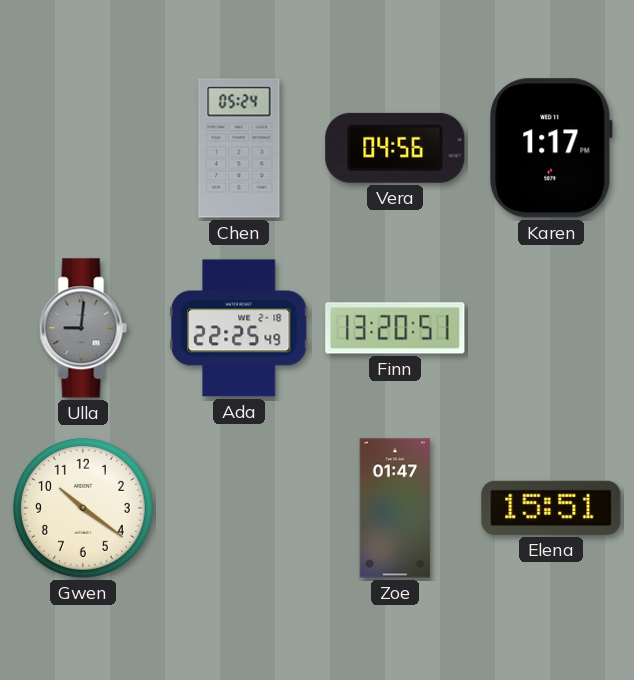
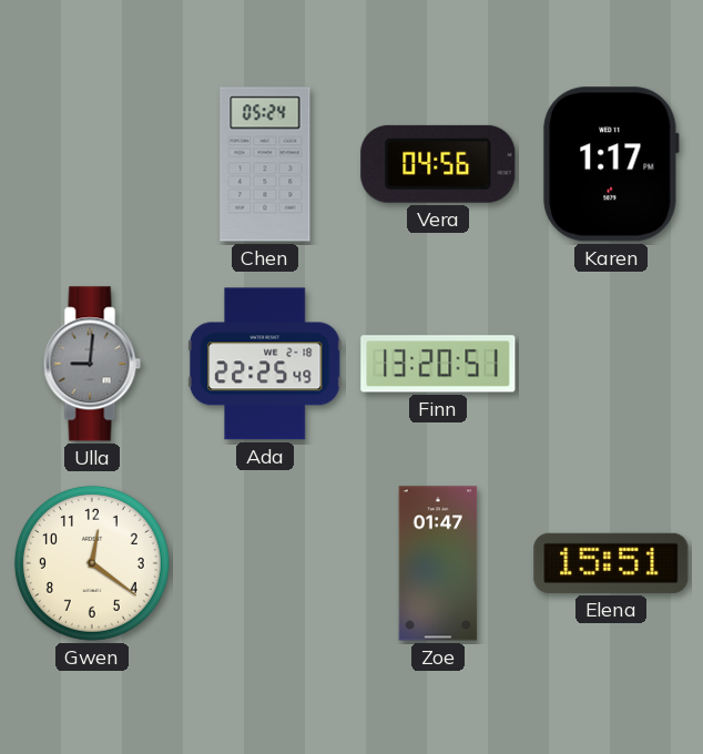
Gwen: 10:21 -> 12:21 (92, 563)
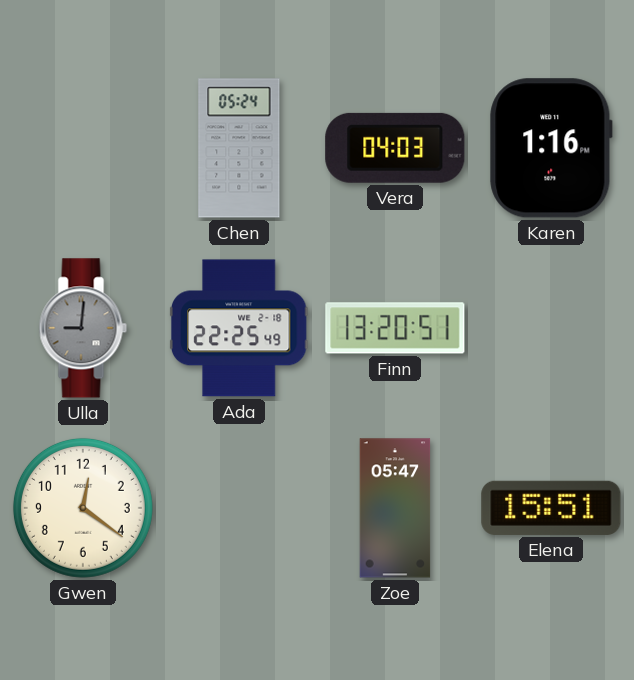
Vera: 04:56 -> 04:03 (395, 148)
Karen: 1:17 -> 1:16 (551, 148)
Zoe: 01:47 -> 05:47 (395, 508)
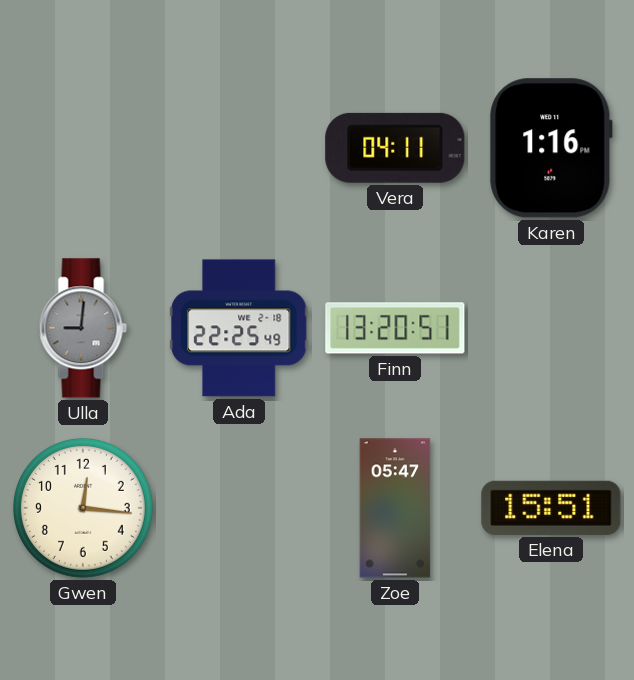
Chen: 05:24 -> none (239, 148)
Vera: 04:03 -> 04:11 (395, 148)
Gwen: 12:21 -> 12:16 (83, 508)
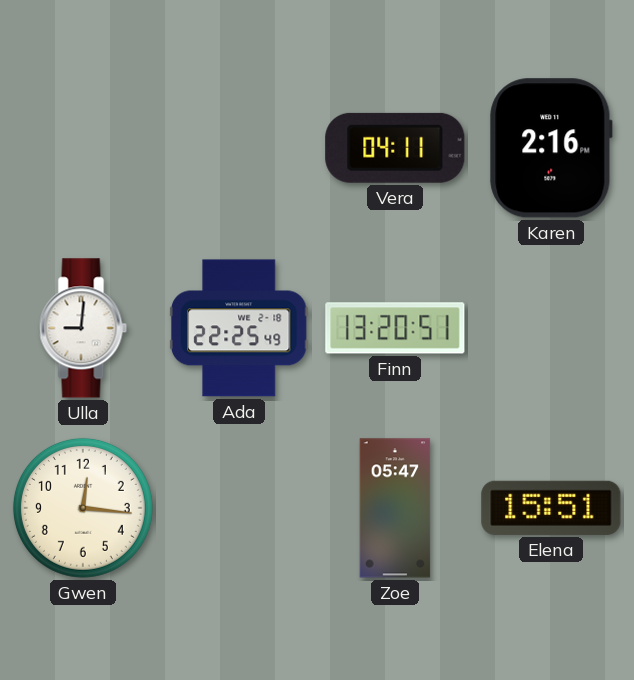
Karen: 1:16 -> 2:16 (551, 148)
Ulla dial: grey -> white (83, 328)
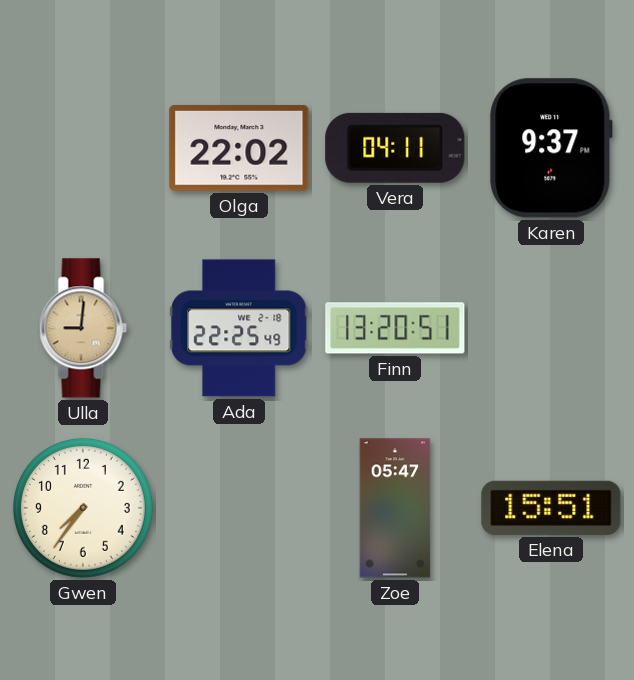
Olga: none -> 22:02 (239, 148)
Karen: 2:16 -> 9:37 (551, 148)
Ulla dial: white -> champagne (83, 328)
Gwen: 12:16 -> 7:36 (83, 508)
